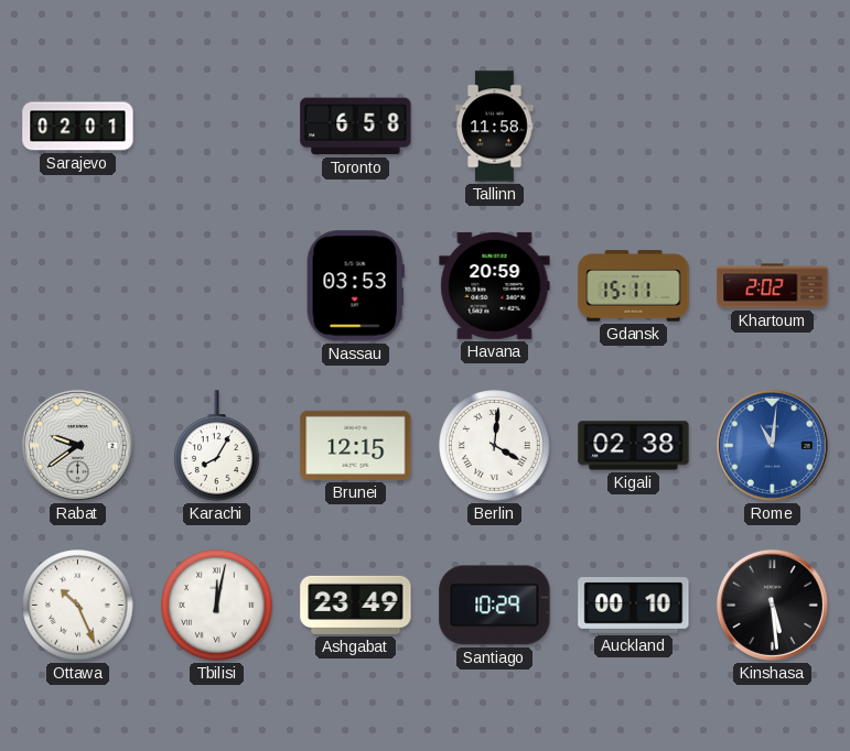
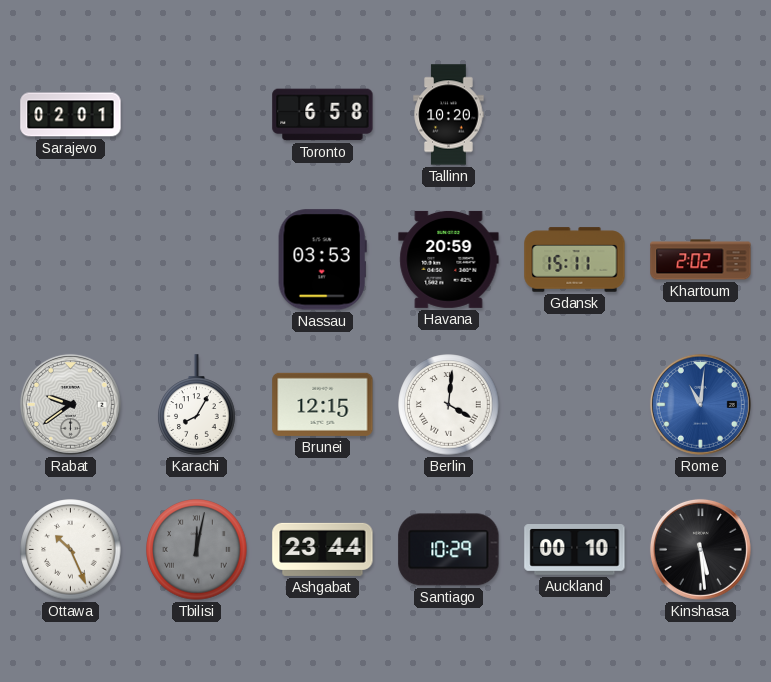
Tallinn: 11:58 -> 10:20 (449, 115)
Kigali: 02:38 -> none (634, 446)
Tbilisi dial: white -> grey (197, 550)
Ashgabat: 23:49 -> 23:44 (323, 549)
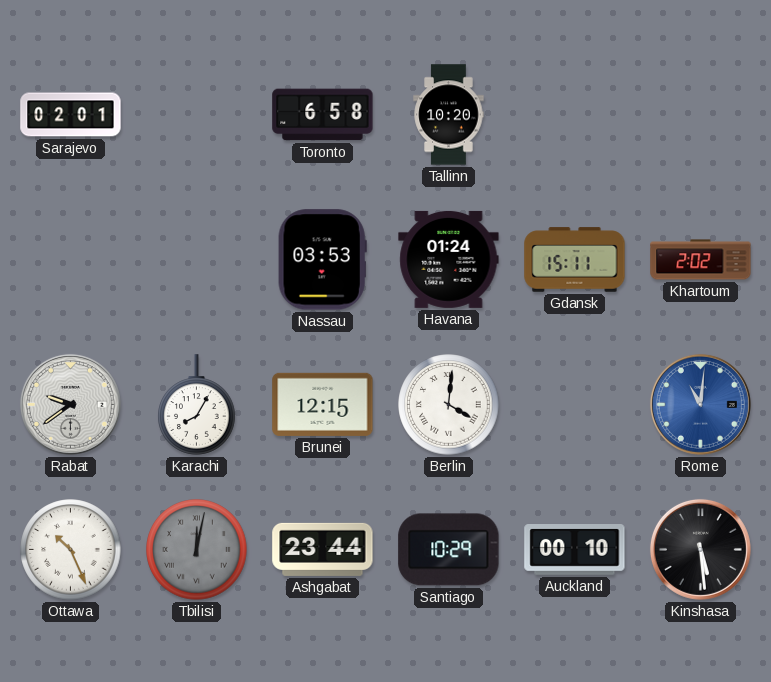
Havana: 20:59 -> 01:24 (449, 259)
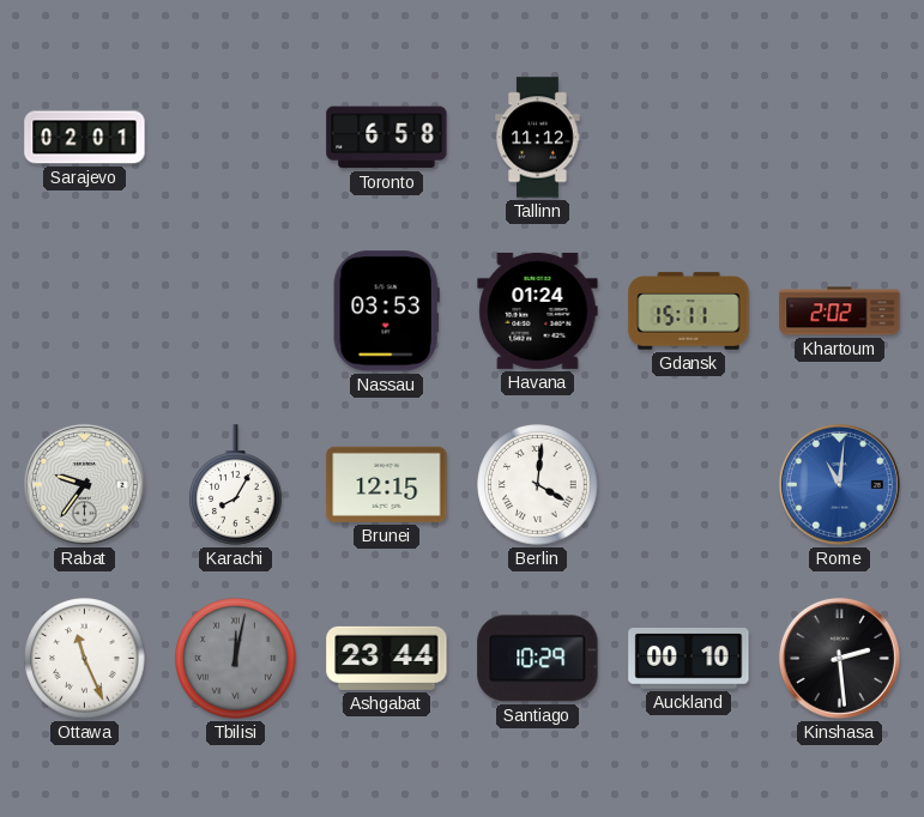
Tallinn: 10:20 -> 11:12 (538, 138)
Rabat: 9:39 -> 9:36 (84, 484)
Ottawa: 10:26 -> 11:26 (85, 659)
Kinshasa: 5:29 -> 2:29 (839, 658)
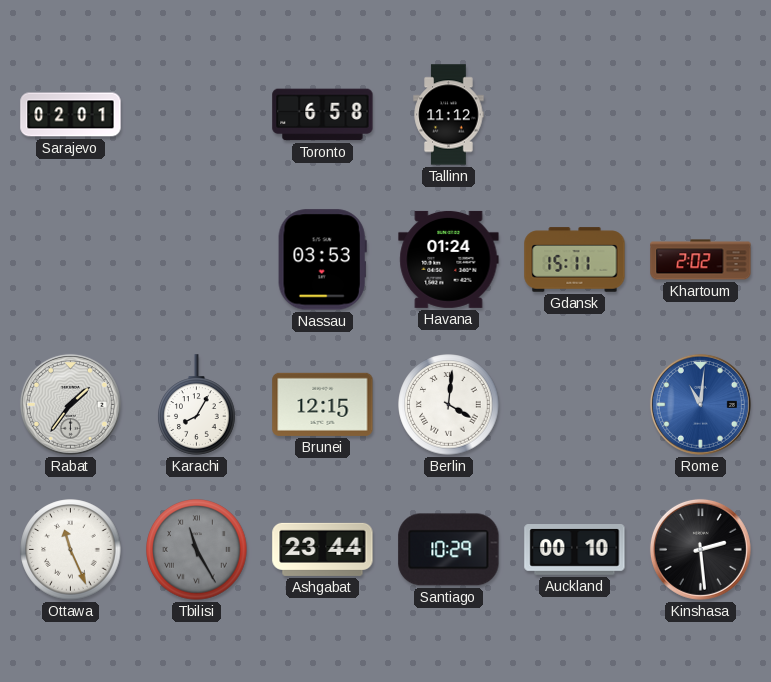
Rabat: 9:36 -> 1:36 (70, 404)
Tbilisi: 12:02 -> 11:25 (197, 550)
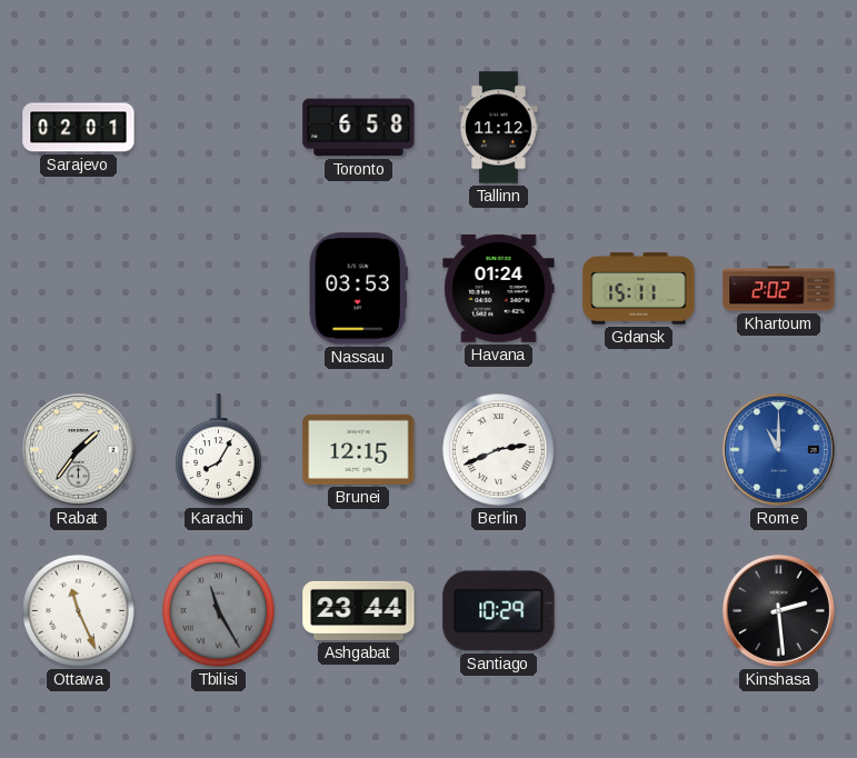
Berlin: 4:01 -> 2:41 (499, 450)
Rome: 11:01 -> 11:00 (778, 449)
Auckland: 00:10 -> none (575, 550)
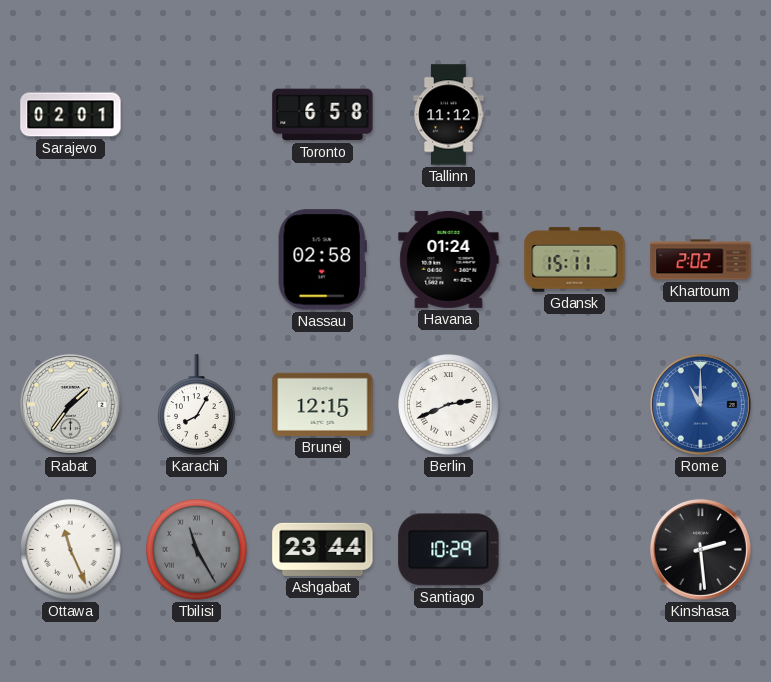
Nassau: 03:53 -> 02:58 (322, 260)
